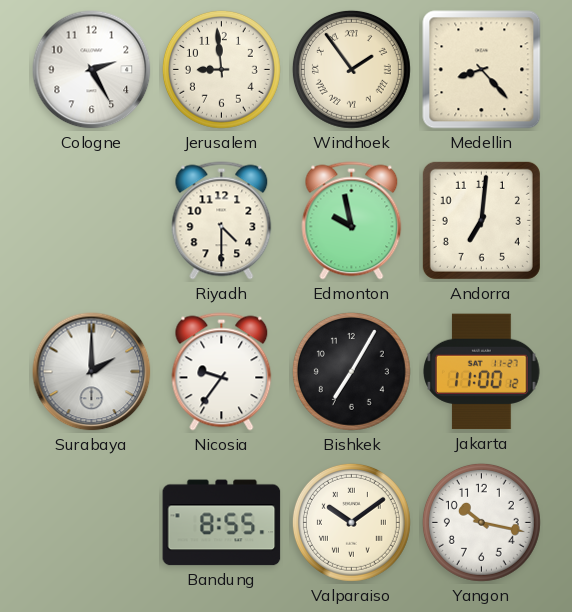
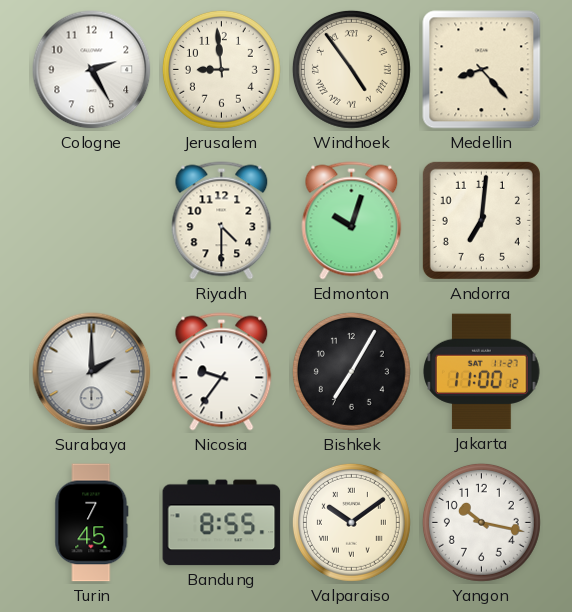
Windhoek: 1:54 -> 4:54 (351, 69)
Edmonton: 9:58 -> 10:03 (352, 221)
Turin: none -> 7:45 (92, 523)
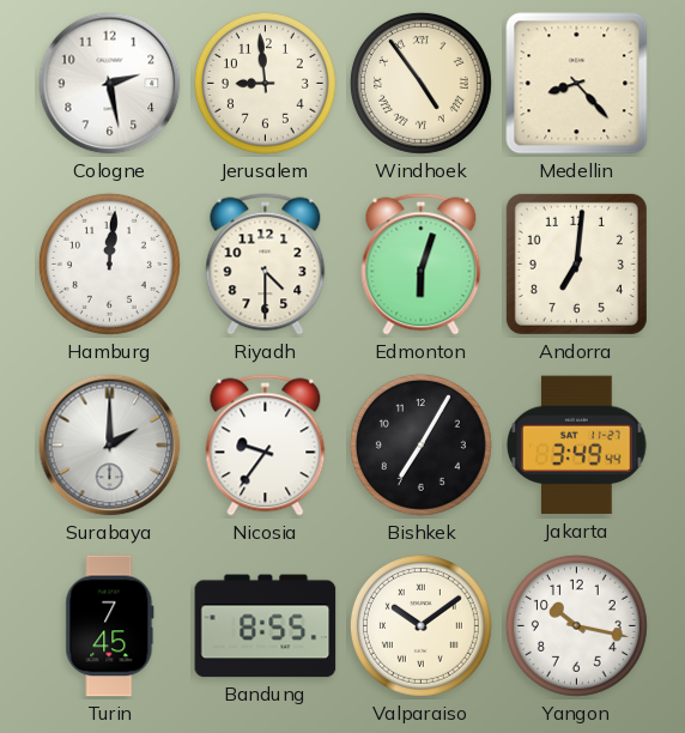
Cologne: 2:25 -> 2:28 (110, 84)
Hamburg: none -> 12:01 (109, 263)
Edmonton: 10:03 -> 6:03 (422, 265)
Jakarta: 11:00 -> 3:49 (577, 446)
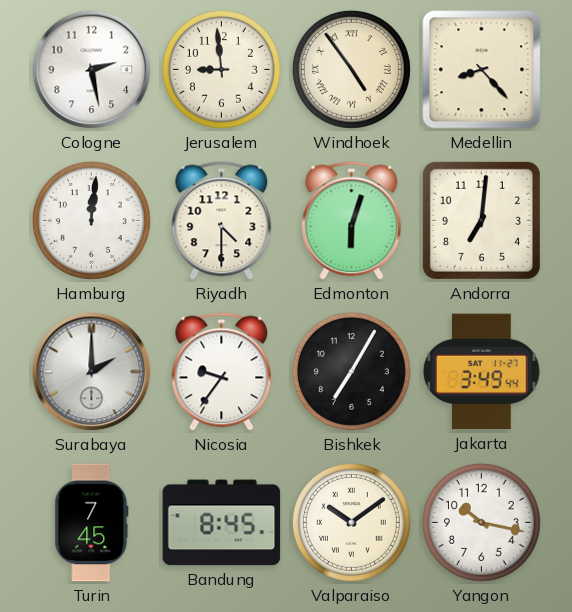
Bandung: 8:55 -> 8:45 (222, 523)
